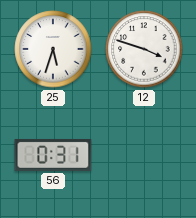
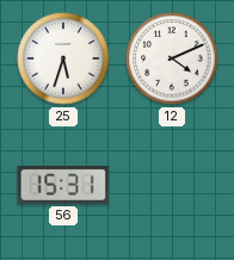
12: 3:48 -> 4:11 (172, 58)
56: 0:31 -> 15:31 (63, 185)
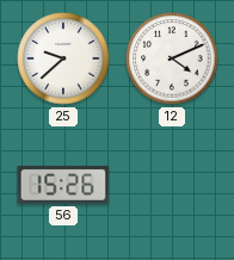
25: 5:33 -> 9:38 (63, 58)
56: 15:31 -> 15:26 (63, 185)
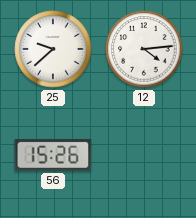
12: 4:11 -> 4:14 (144, 49)
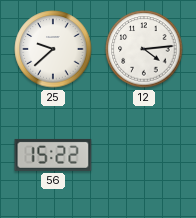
56: 15:26 -> 15:22 (53, 155)
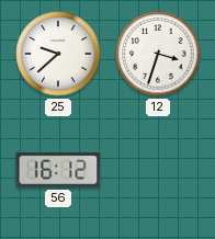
12: 4:14 -> 3:33 (158, 54)
56: 15:22 -> 16:12 (58, 170)
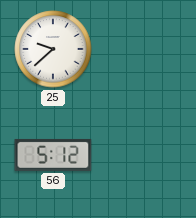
12: 3:33 -> none (158, 54)
56: 16:12 -> 5:12 (53, 155)
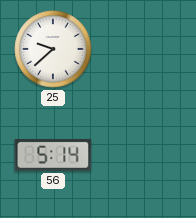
56: 5:12 -> 5:14 (53, 155)
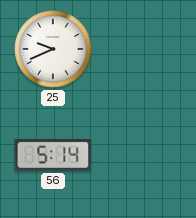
25: 9:38 -> 9:41 (53, 49)
